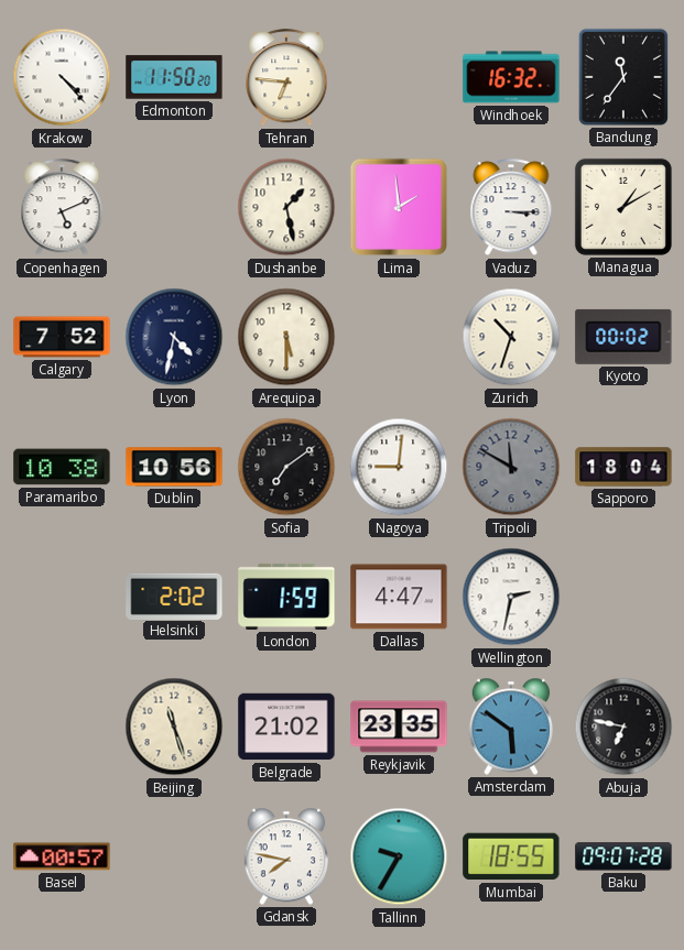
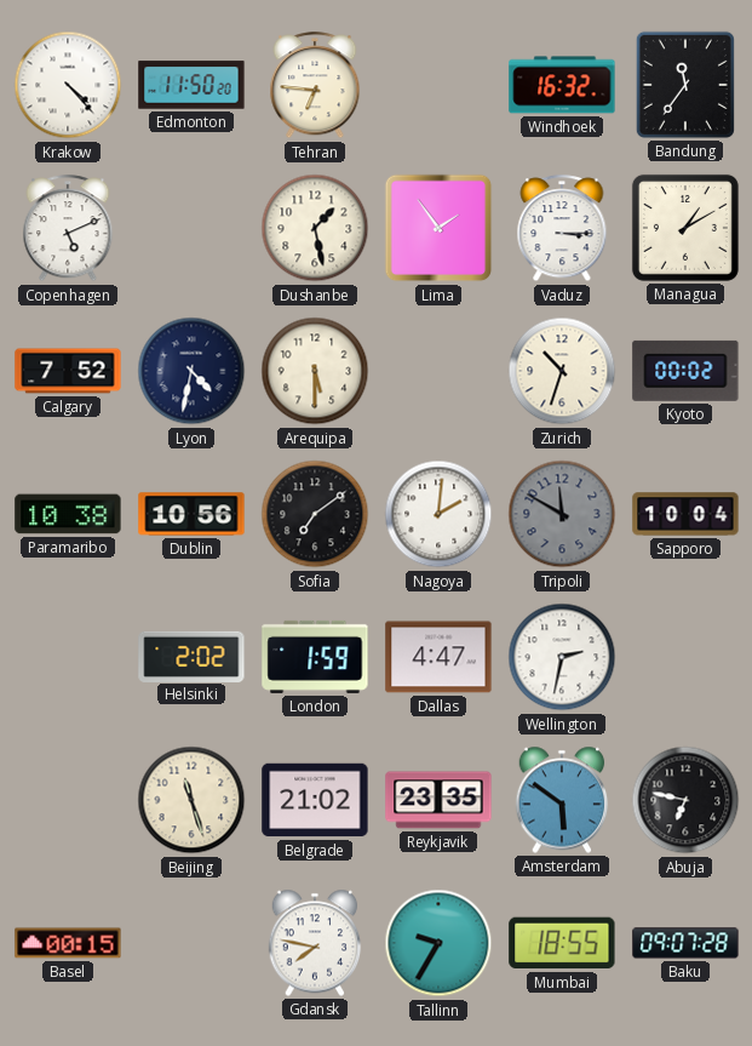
Lima: 1:59 -> 1:54 (438, 228)
Nagoya: 9:01 -> 2:01 (438, 514)
Sapporo: 18:04 -> 10:04 (685, 514)
Basel: 00:57 -> 00:15 (68, 943)
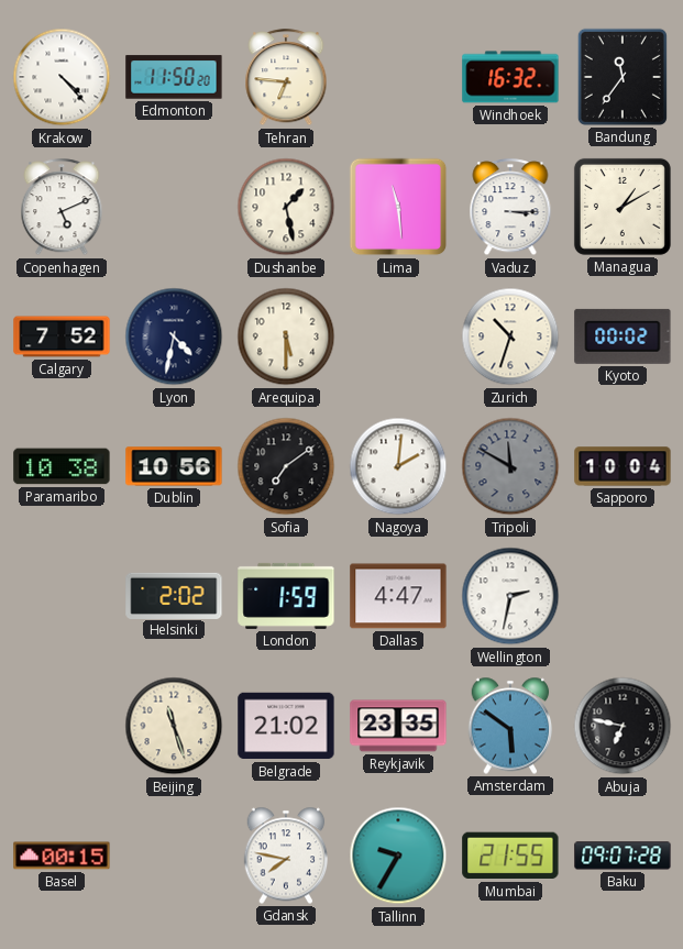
Lima: 1:54 -> 11:29 (398, 207)
Mumbai: 18:55 -> 21:55 (510, 856)
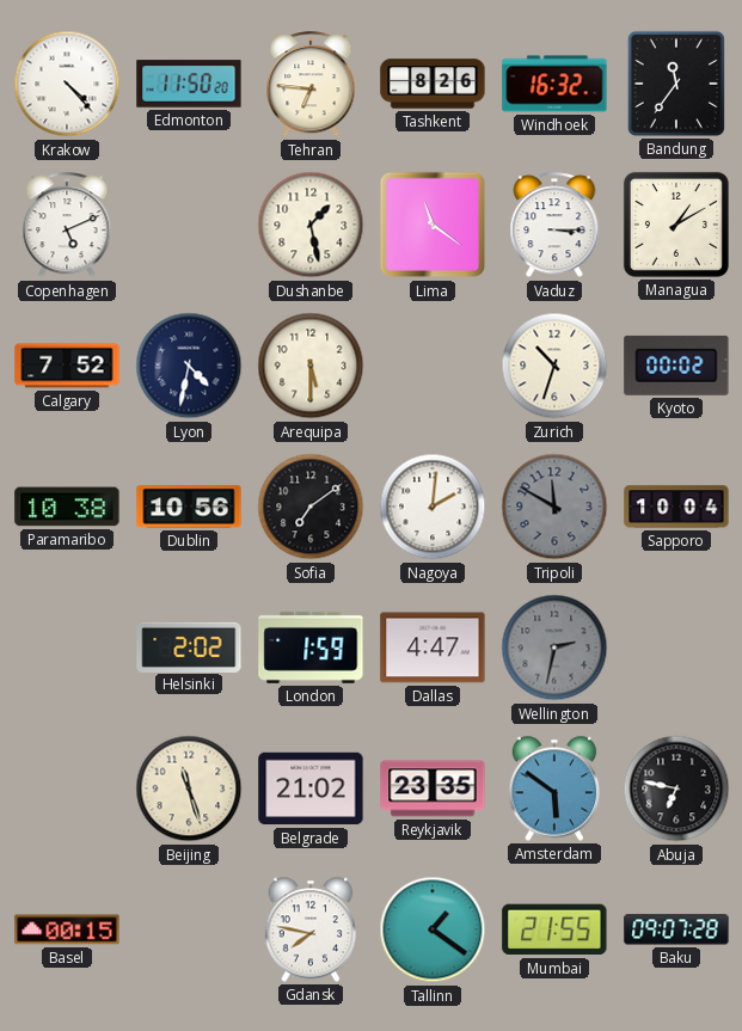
Tashkent: none -> 8:26 (433, 84)
Lima: 11:29 -> 11:21 (433, 225)
Wellington dial: white -> grey (554, 648)
Tallinn: 9:35 -> 1:21 (433, 929)
